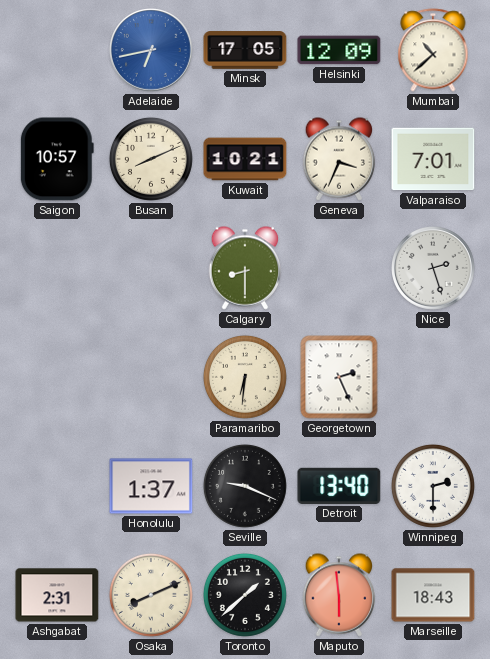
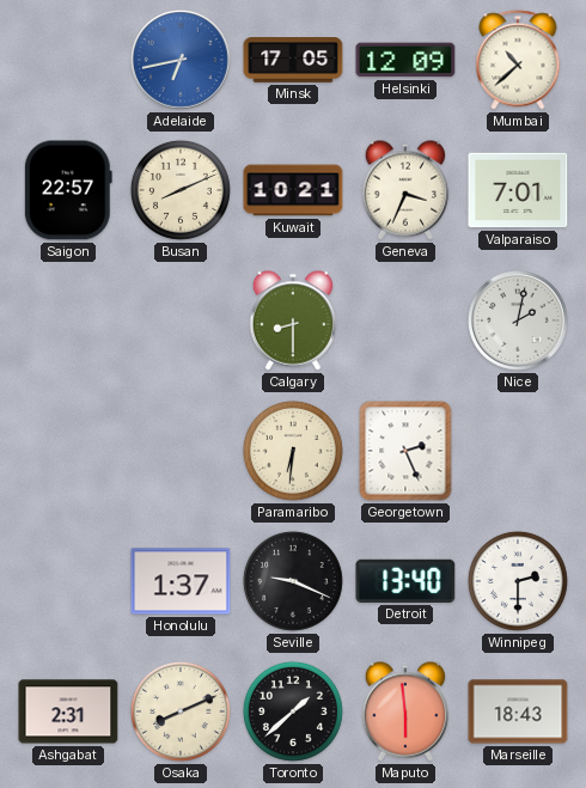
Saigon: 10:57 -> 22:57 (68, 190)
Nice: 2:27 -> 2:02 (519, 322)
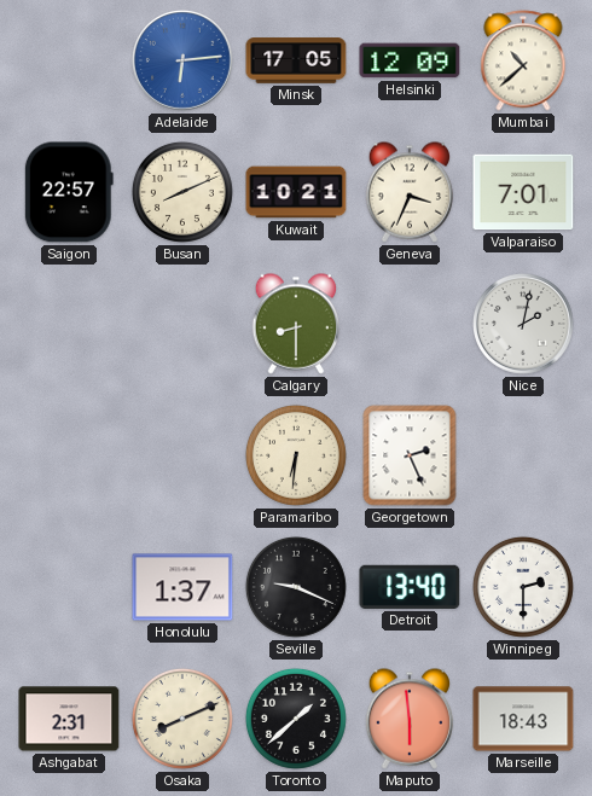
Adelaide: 6:43 -> 6:14 (184, 62)
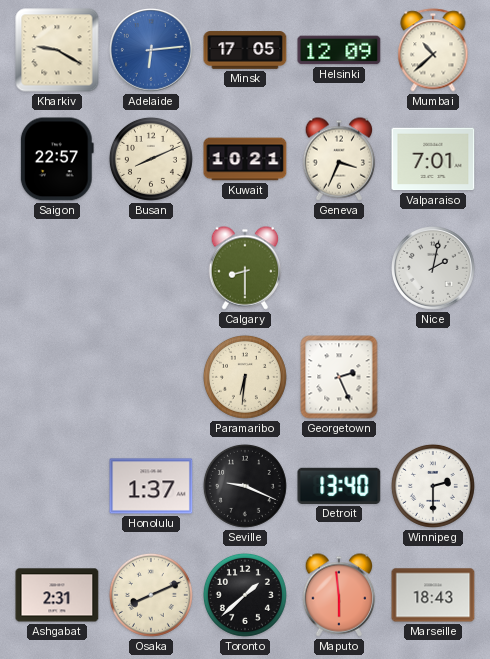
Kharkiv: none -> 9:20 (57, 50)
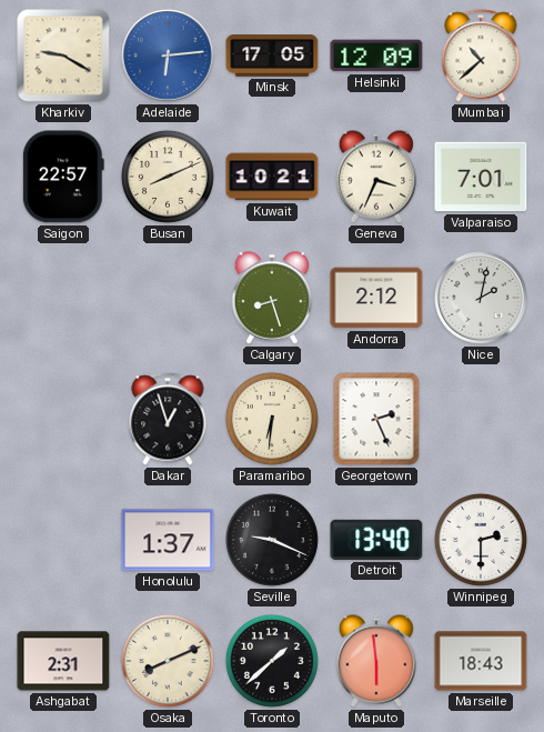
Calgary: 8:30 -> 8:27 (272, 298)
Andorra: none -> 2:12 (376, 298)
Dakar: none -> 12:57 (168, 419)
